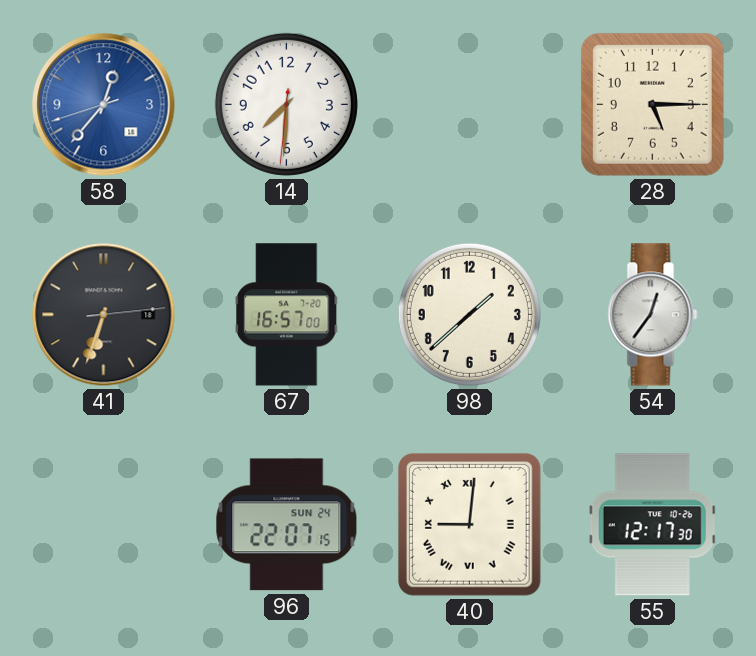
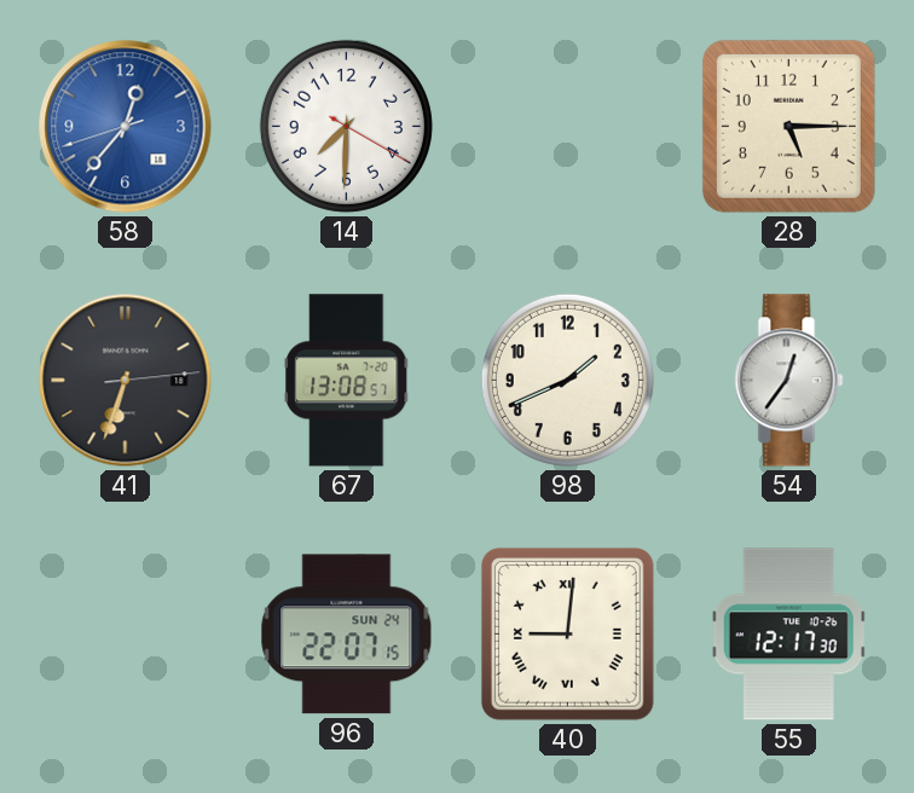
14: 7:30:31 -> 7:30:20 (346, 126)
67: 16:57 -> 13:08 (347, 381)
98: 1:38 -> 1:41 (567, 380)
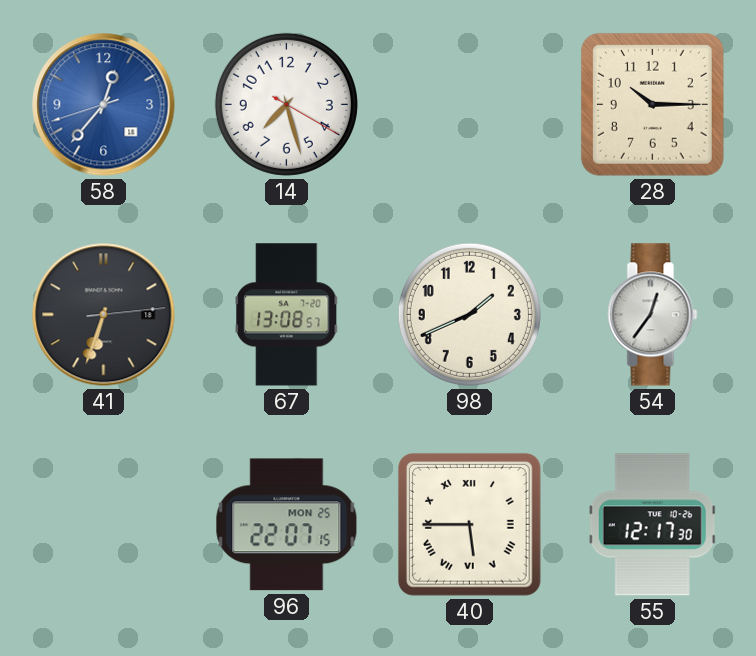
14: 7:30 -> 7:27 (286, 104)
28: 5:15 -> 10:15 (652, 104)
96 date: SUN 24 -> MON 25 (287, 525)
40: 9:01 -> 5:45 (469, 524)
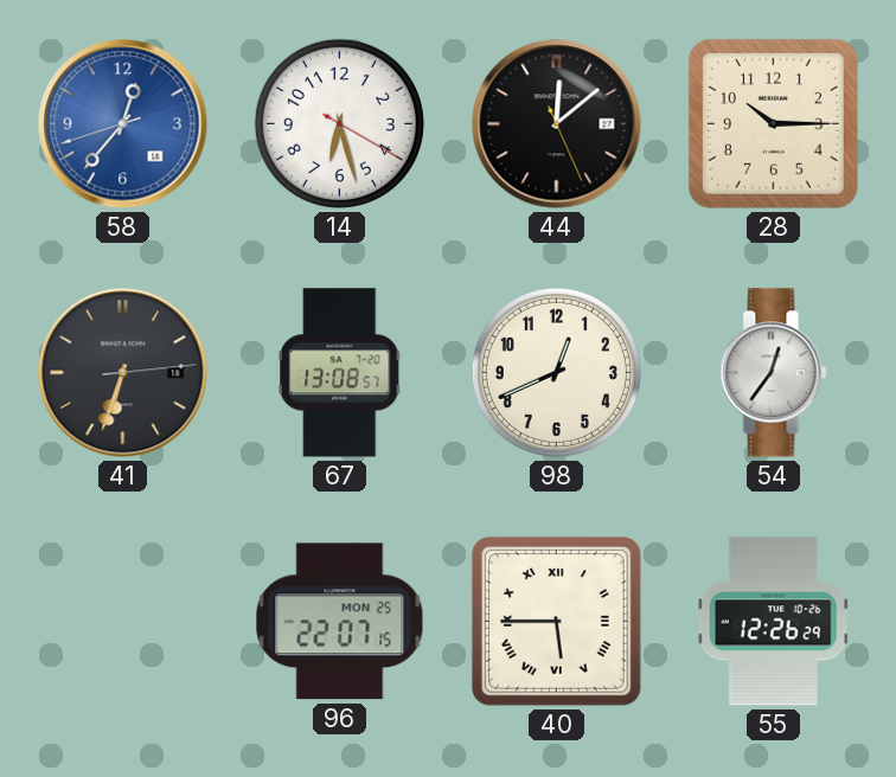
14: 7:27 -> 6:27 (339, 123)
44: none -> 12:08 (557, 124)
98: 1:41 -> 12:41 (556, 372)
55: 12:17 -> 12:26 (774, 622)
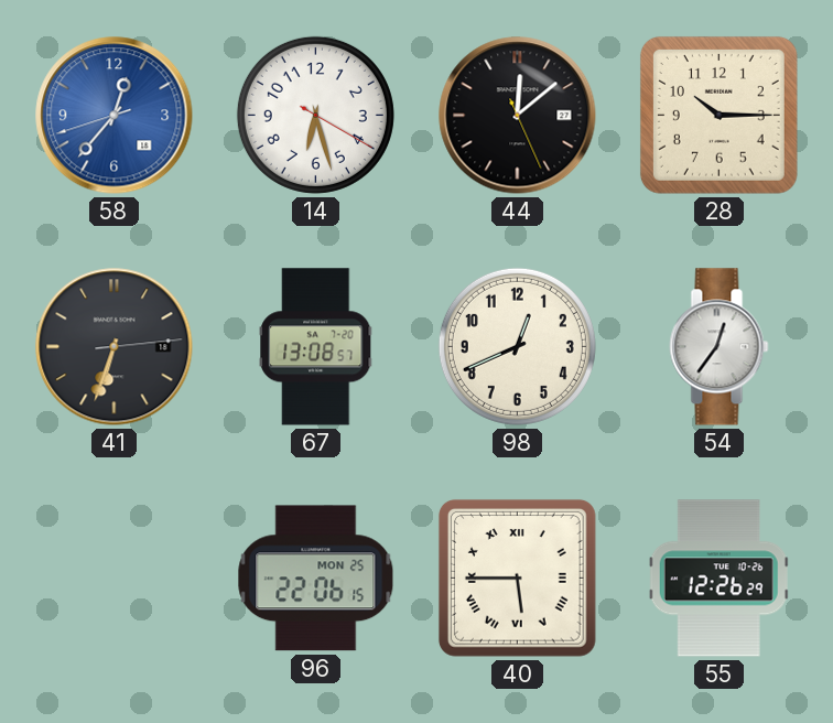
96: 22:07 -> 22:06 (316, 579)
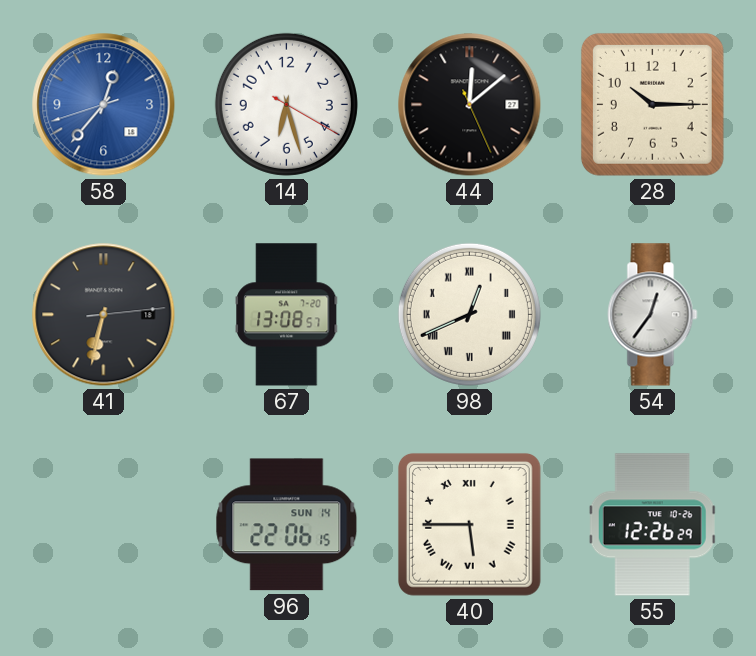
41: 6:33 -> 6:32 (104, 315)
98 numerals: Arabic -> Roman (469, 314)
96 date: MON 25 -> SUN 14 (287, 525)
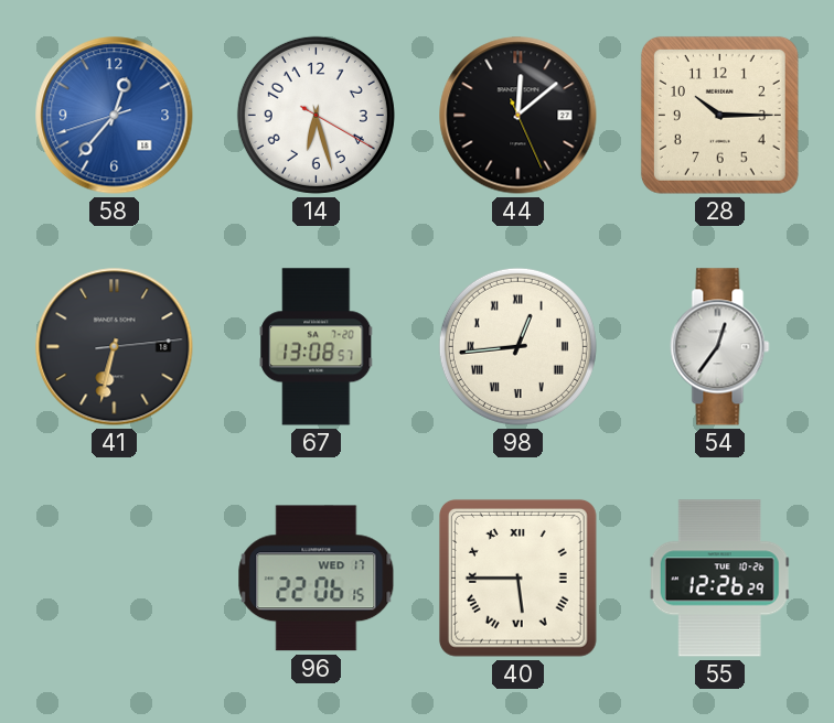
98: 12:41 -> 12:44 (517, 346)
96 date: SUN 14 -> WED 17 (317, 579)
